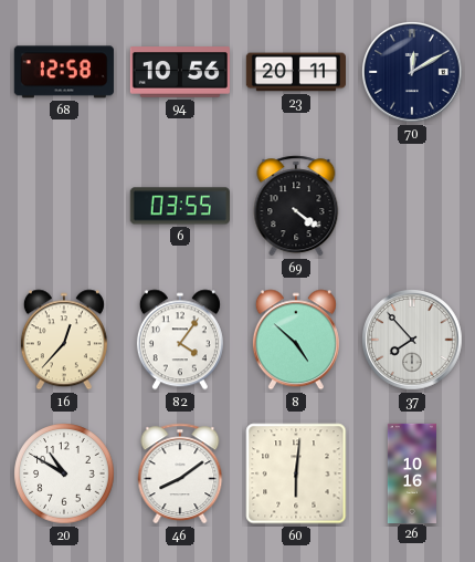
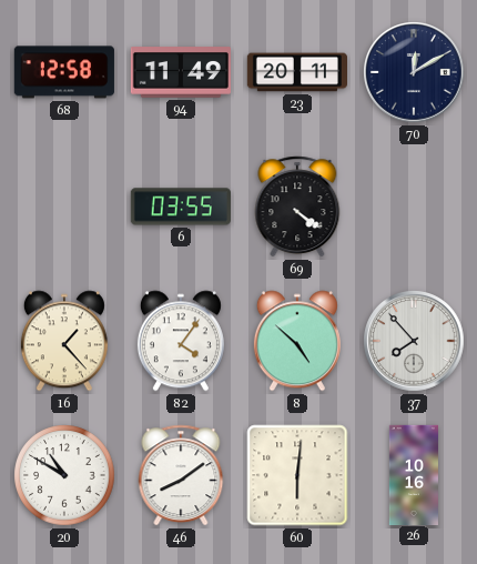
94: 10:56 -> 11:49 (181, 72)
16: 12:37 -> 1:23 (64, 341)
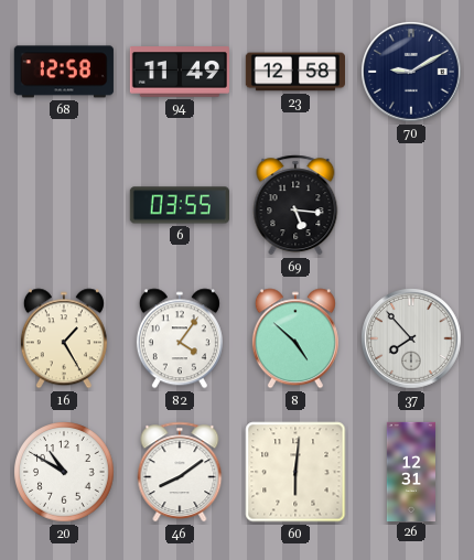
23: 20:11 -> 12:58 (294, 72)
70: 12:10 -> 9:10 (412, 73)
69: 4:21 -> 5:16 (295, 205)
16: 1:23 -> 1:25 (64, 338)
26: 10:16 -> 12:31 (411, 471)
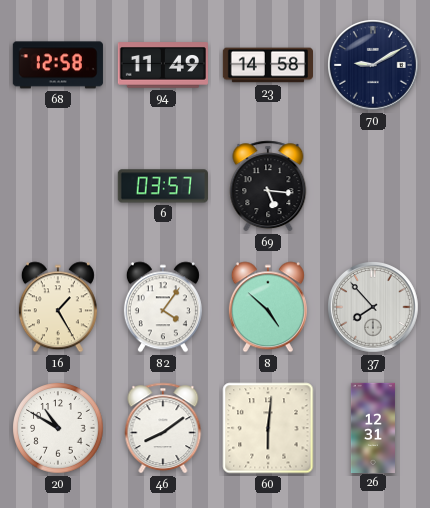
23: 12:58 -> 14:58 (267, 65)
6: 03:55 -> 03:57 (163, 186)
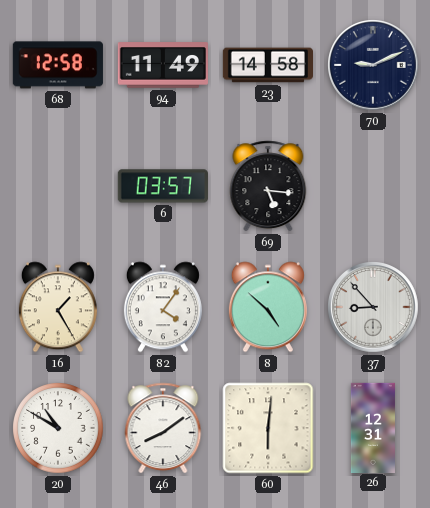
70: 9:10 -> 9:11 (374, 66)
37: 7:53 -> 8:53 (374, 308)
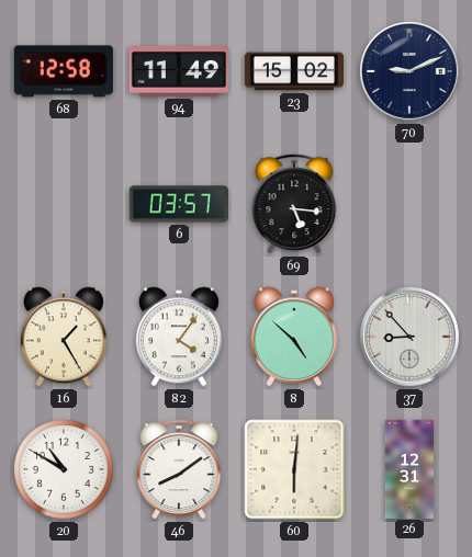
23: 14:58 -> 15:02 (293, 71)
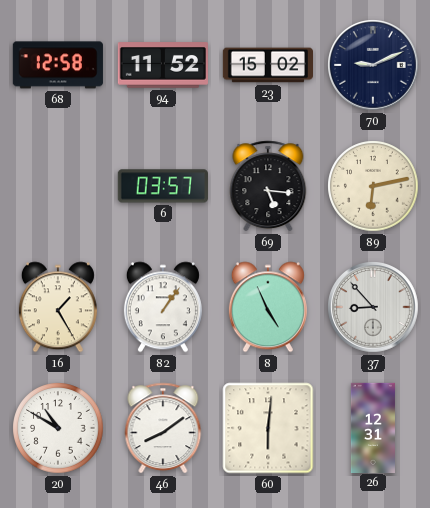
94: 11:49 -> 11:52 (163, 65)
89: none -> 6:13 (373, 186)
82: 4:06 -> 1:06 (163, 307)
8: 4:52 -> 4:56 (268, 307)
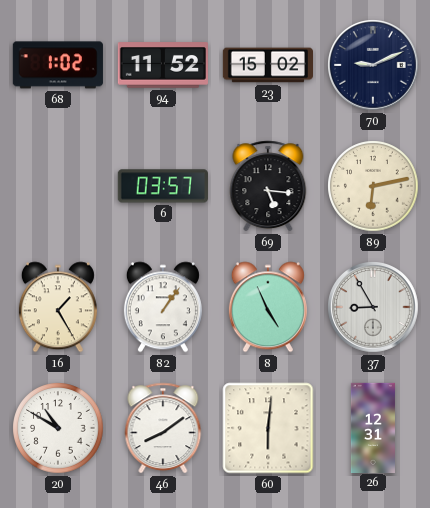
68: 12:58 -> 1:02 (58, 65)
37: 8:53 -> 8:55 (374, 308)
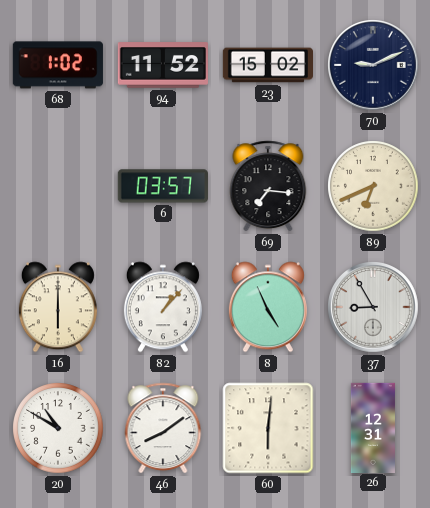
69: 5:16 -> 7:16 (268, 186)
89: 6:13 -> 6:41 (373, 186)
16: 1:25 -> 6:00 (58, 307)
82: 1:06 -> 1:07 (163, 307)
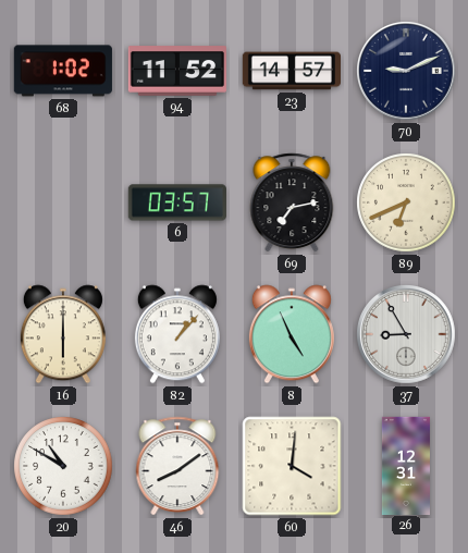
23: 15:02 -> 14:57 (291, 71)
69: 7:16 -> 7:13 (292, 202)
60: 6:01 -> 4:01 (292, 466)
